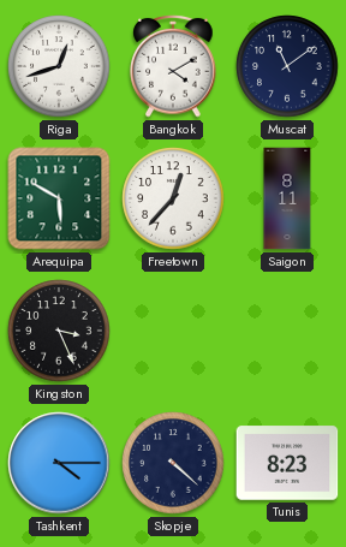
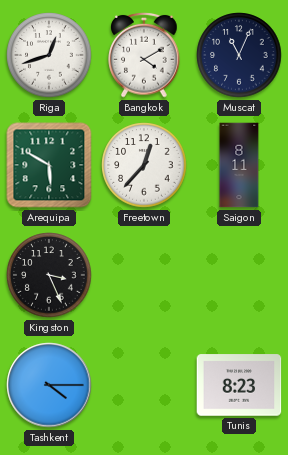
Muscat: 11:09 -> 11:04 (239, 55)
Skopje: 4:22 -> none (173, 463)
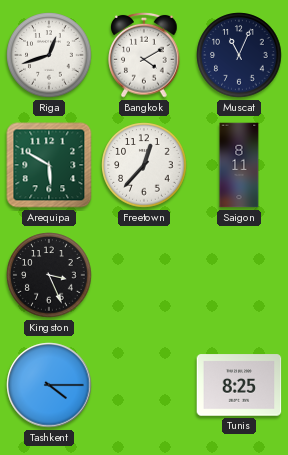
Tunis: 8:23 -> 8:25 (239, 385)
